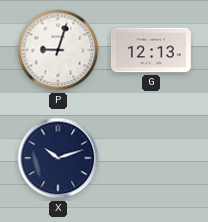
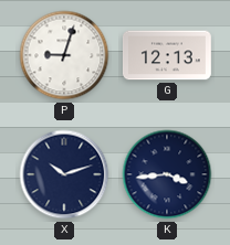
K: none -> 3:44 (167, 174)
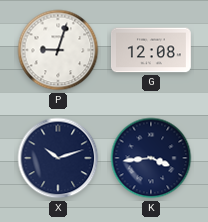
G: 12:13 -> 12:08 (151, 50)
